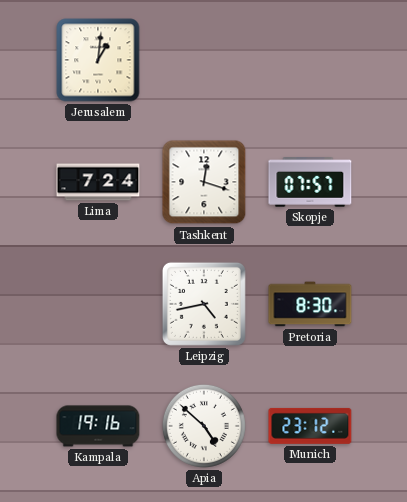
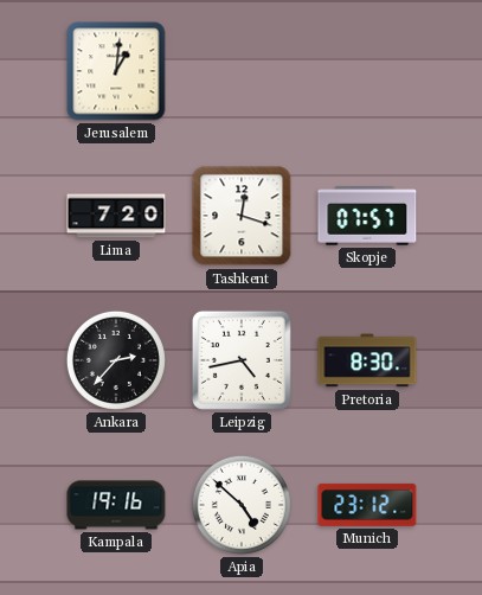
Lima: 7:24 -> 7:20 (116, 216)
Ankara: none -> 2:37 (116, 360)
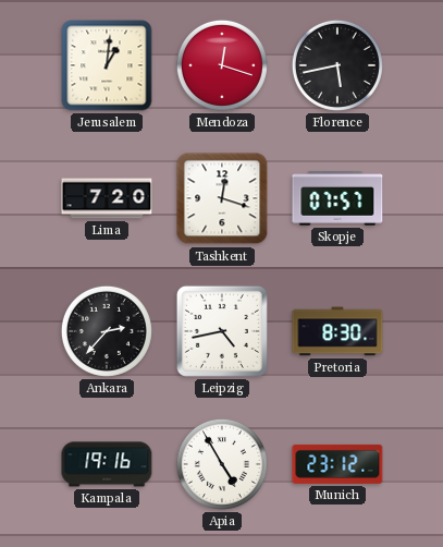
Mendoza: none -> 12:18 (222, 65)
Florence: none -> 5:43 (337, 65)
Apia: 4:52 -> 4:55 (222, 464)
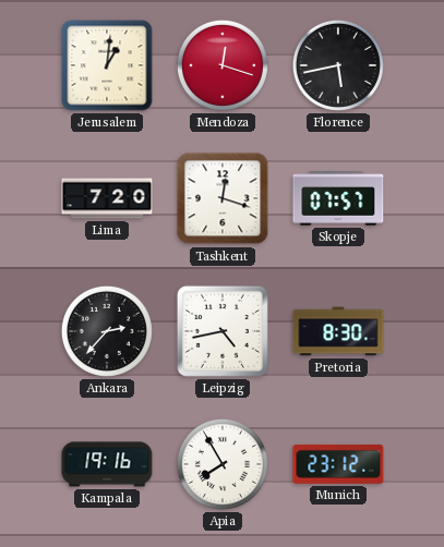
Apia: 4:55 -> 7:55 (223, 464)
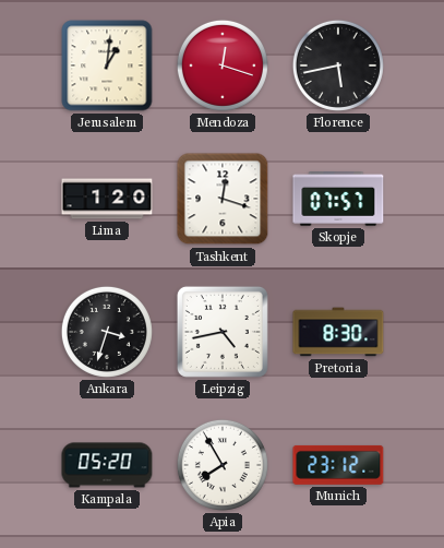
Lima: 7:20 -> 1:20 (107, 199)
Ankara: 2:37 -> 3:33 (107, 332)
Kampala: 19:16 -> 05:20 (107, 465)
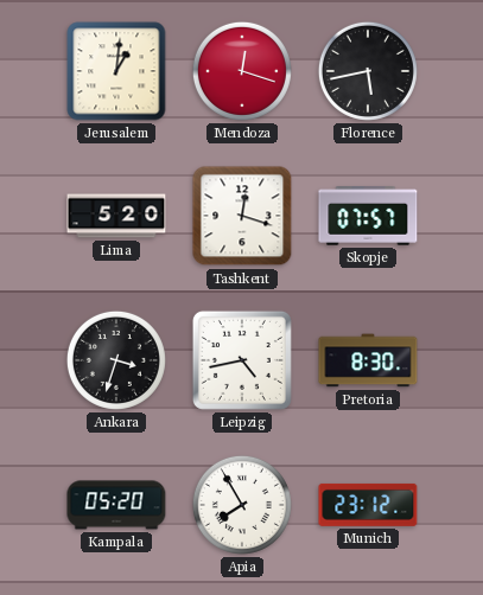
Lima: 1:20 -> 5:20 (116, 216)
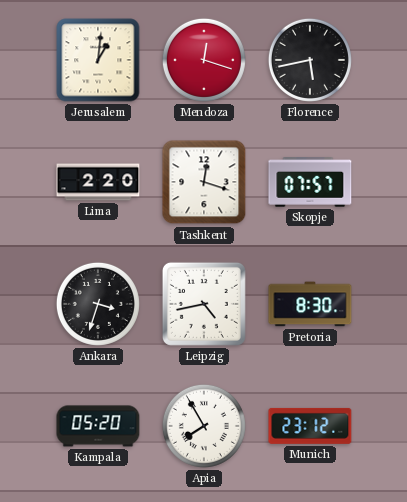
Lima: 5:20 -> 2:20 (98, 182)
